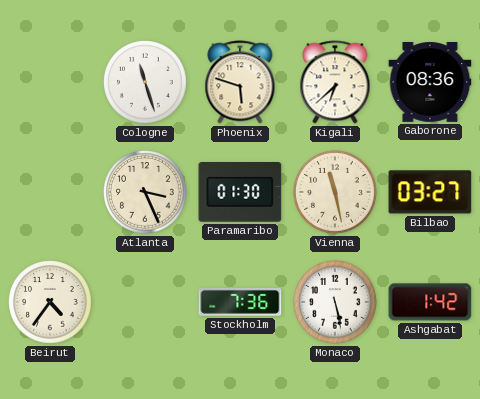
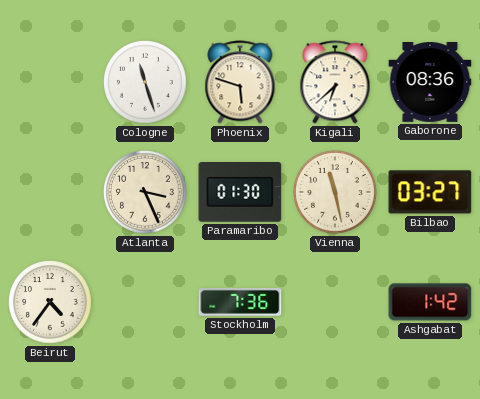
Monaco: 5:28 -> none (335, 302)
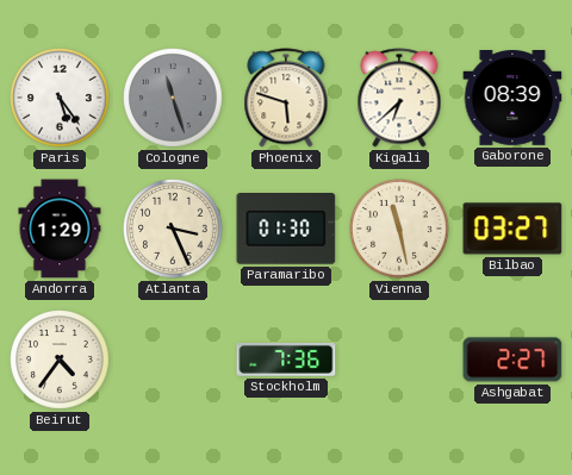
Paris: none -> 5:24 (60, 98)
Cologne dial: white -> grey (173, 98)
Gaborone: 08:36 -> 08:39 (512, 98)
Andorra: none -> 1:29 (60, 229)
Ashgabat: 1:42 -> 2:27 (512, 360)
